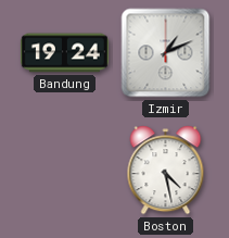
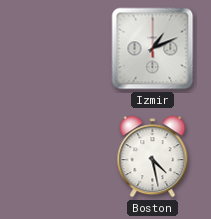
Bandung: 19:24 -> none (64, 53)
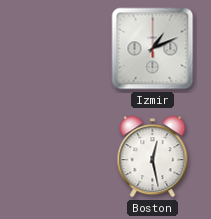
Boston: 4:28 -> 12:28 (153, 157)
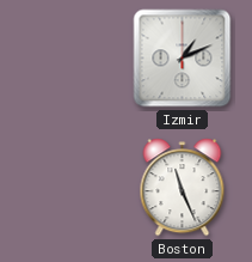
Boston: 12:28 -> 11:26 (183, 188)
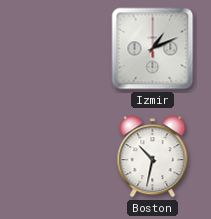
Boston: 11:26 -> 10:32 (153, 157)
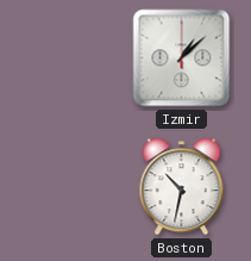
Izmir: 1:11 -> 1:08 (182, 58)
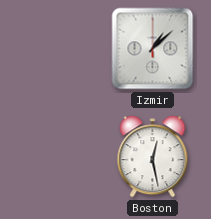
Boston: 10:32 -> 12:28 (153, 157)
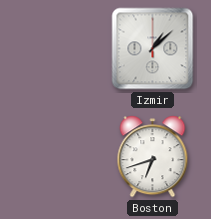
Boston: 12:28 -> 6:42 (153, 157)
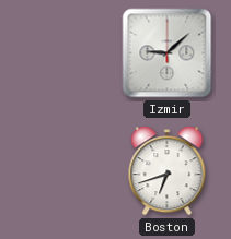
Izmir: 1:08 -> 9:08 (168, 53)
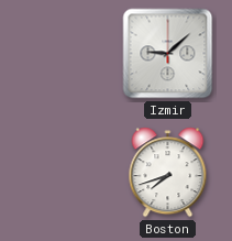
Boston: 6:42 -> 7:42 (168, 173)
